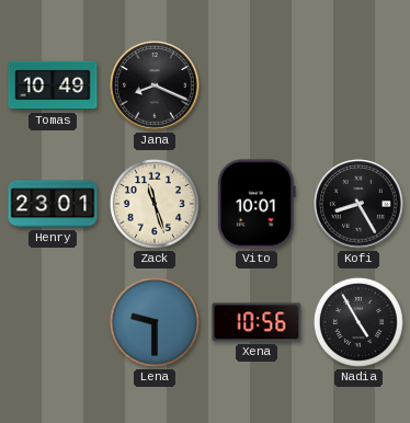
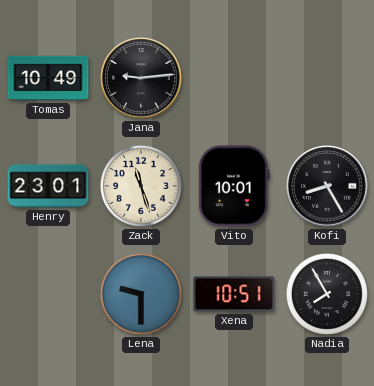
Jana: 8:19 -> 9:14 (141, 78)
Xena: 10:56 -> 10:51 (234, 294)
Nadia: 4:55 -> 7:55 (327, 294)
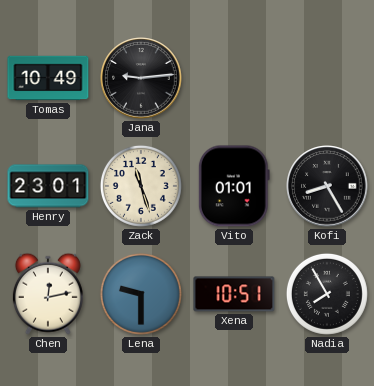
Vito: 10:01 -> 01:01 (234, 186)
Chen: none -> 12:13 (48, 294)
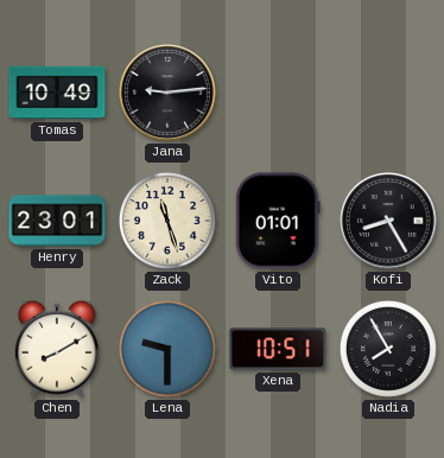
Chen: 12:13 -> 8:10 (57, 349)
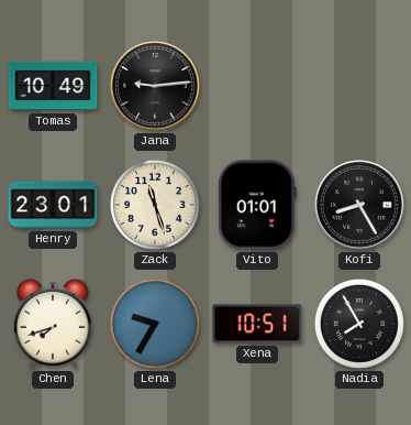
Chen: 8:10 -> 7:42 (53, 324)
Lena: 9:30 -> 9:35 (155, 324)
